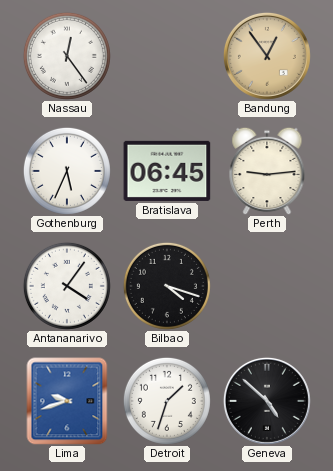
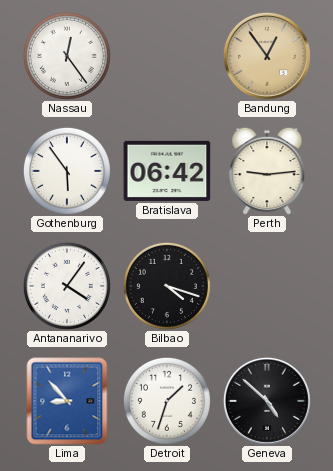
Gothenburg: 5:34 -> 5:54 (67, 171)
Bratislava: 06:45 -> 06:42 (167, 171)
Lima: 9:42 -> 8:53 (67, 401)
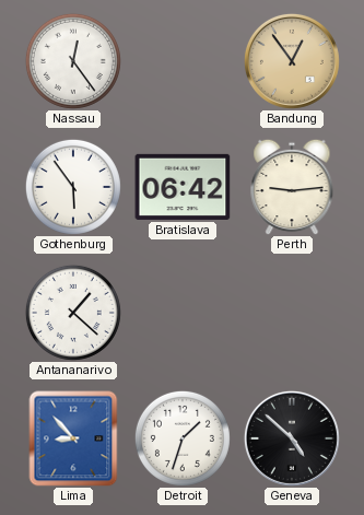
Antananarivo: 4:06 -> 1:22 (73, 313)
Bilbao: 4:18 -> none (167, 286)
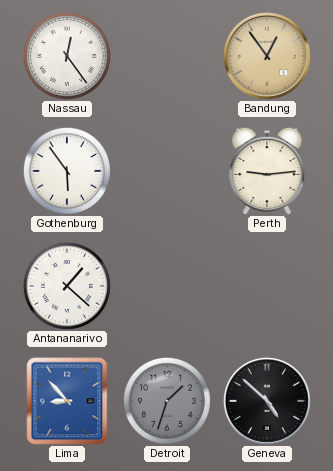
Bratislava: 06:42 -> none (183, 187)
Detroit dial: white -> grey (167, 401)
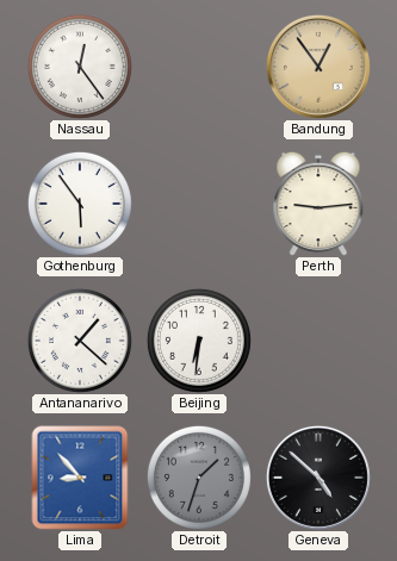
Beijing: none -> 6:31 (199, 341)
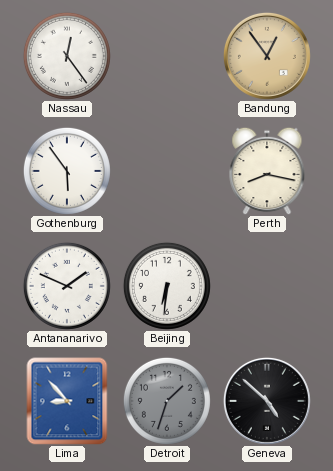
Perth: 9:14 -> 8:17 (267, 171)
Antananarivo: 1:22 -> 1:49 (67, 286)
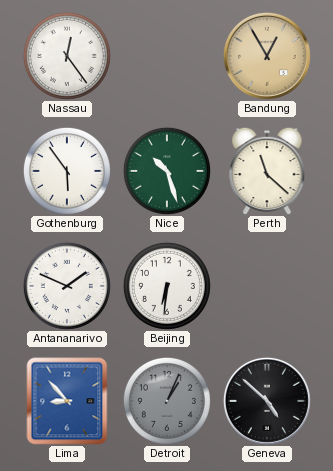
Bandung: 12:54 -> 12:55 (267, 56)
Nice: none -> 10:27 (167, 171)
Perth: 8:17 -> 11:22 (267, 171)
Detroit: 1:33 -> 1:04 (167, 401)
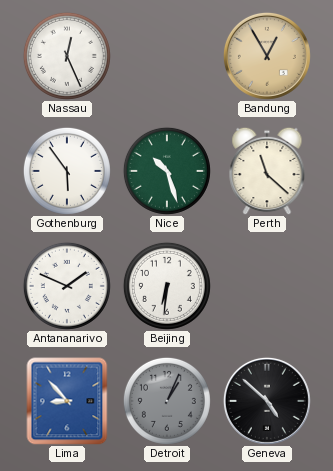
Nassau: 12:24 -> 12:26 (67, 56)
